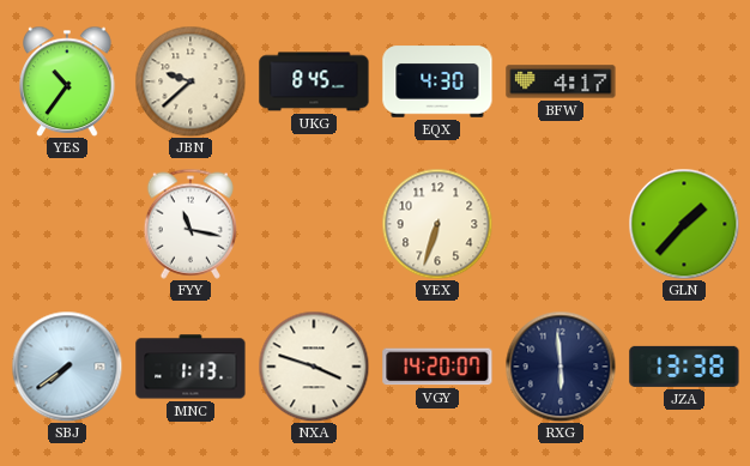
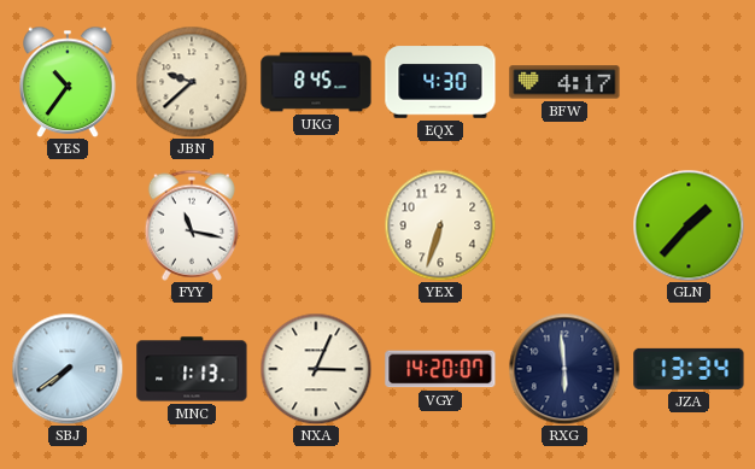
NXA: 3:48 -> 3:04 (316, 369)
JZA: 13:38 -> 13:34 (689, 369)
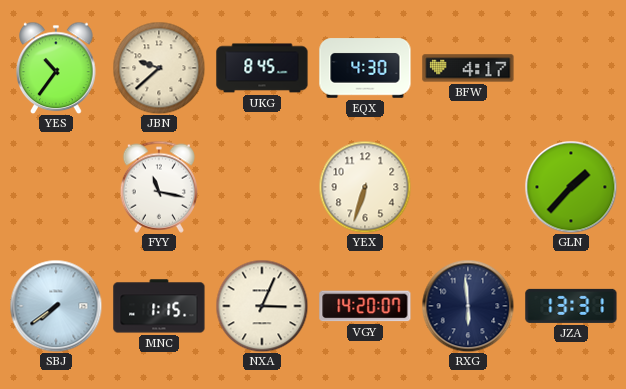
MNC: 1:13 -> 1:15 (159, 306)
JZA: 13:34 -> 13:31 (571, 306)
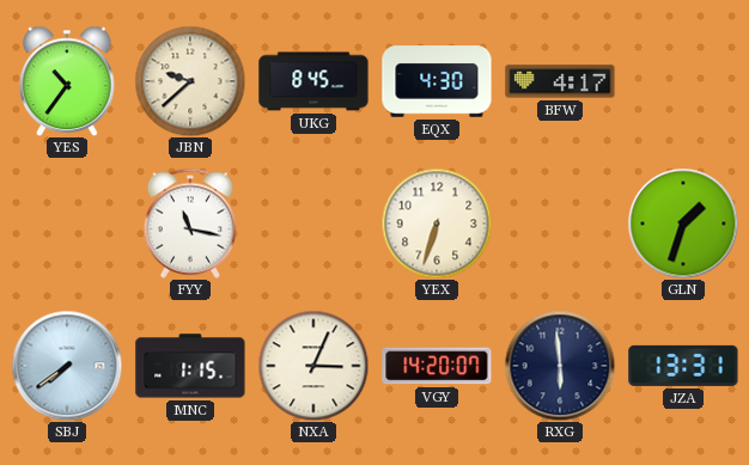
GLN: 1:37 -> 1:33 (683, 224)
